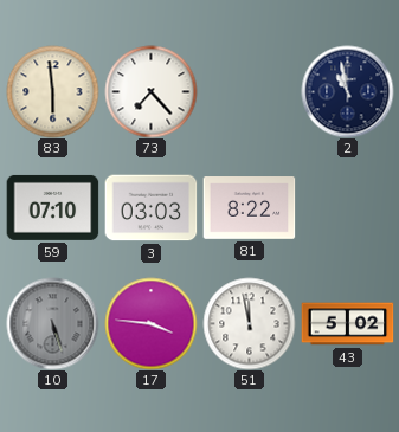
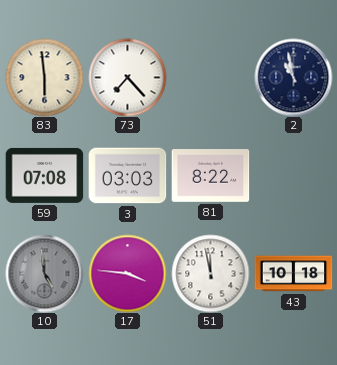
59: 07:10 -> 07:08 (44, 175)
10: 5:27 -> 4:59 (44, 273)
43: 5:02 -> 10:18 (293, 274)
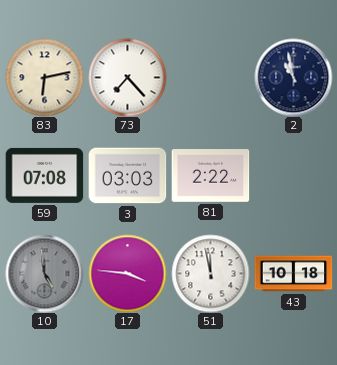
83: 5:59 -> 6:13 (44, 77)
81: 8:22 -> 2:22 (210, 176)
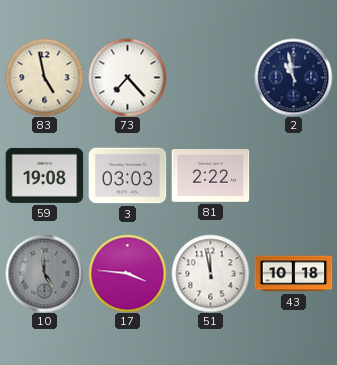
83: 6:13 -> 4:58 (44, 77)
59: 07:08 -> 19:08 (44, 175)
